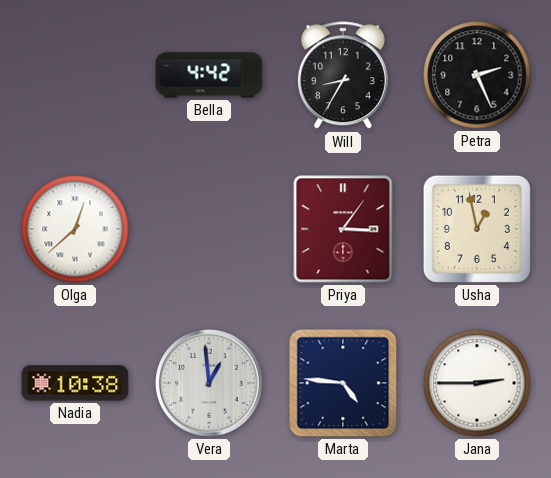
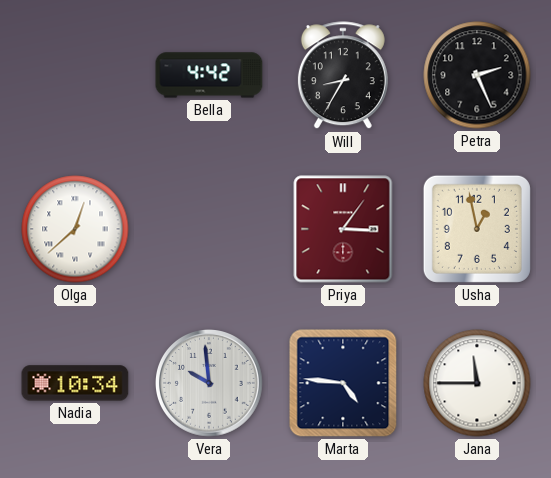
Nadia: 10:38 -> 10:34 (75, 383)
Vera: 12:59 -> 9:59 (210, 384)
Jana: 2:45 -> 11:45 (477, 383)
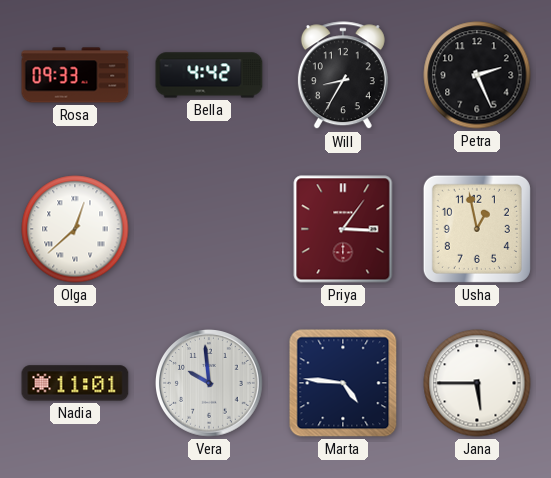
Rosa: none -> 09:33 (75, 75)
Nadia: 10:34 -> 11:01 (75, 383)
Jana: 11:45 -> 5:45 (477, 383)
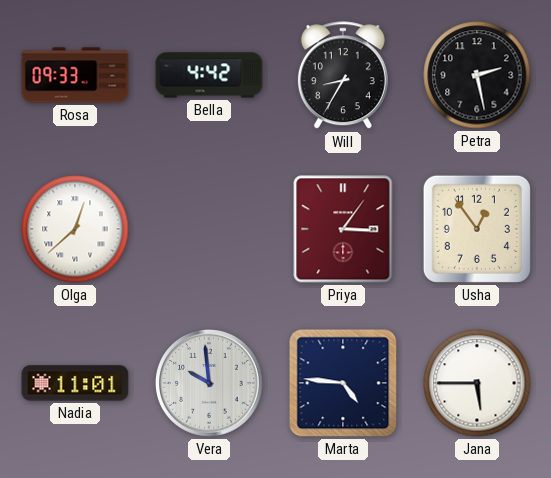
Petra: 2:26 -> 2:28 (477, 75)
Usha: 12:58 -> 12:54 (477, 229)
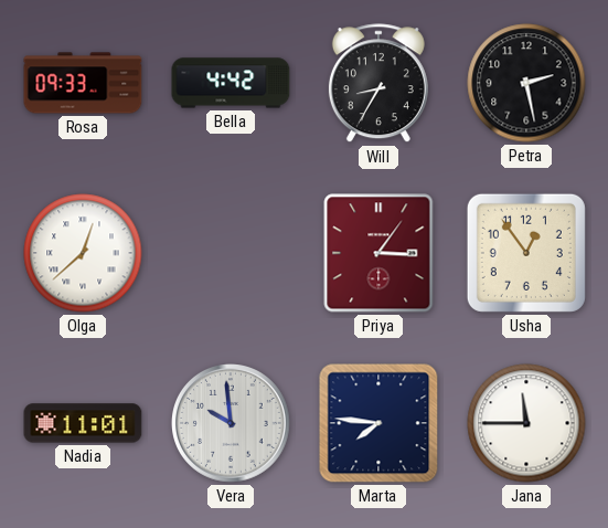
Marta: 4:46 -> 7:46 (378, 423)
Jana: 5:45 -> 11:45 (526, 423)
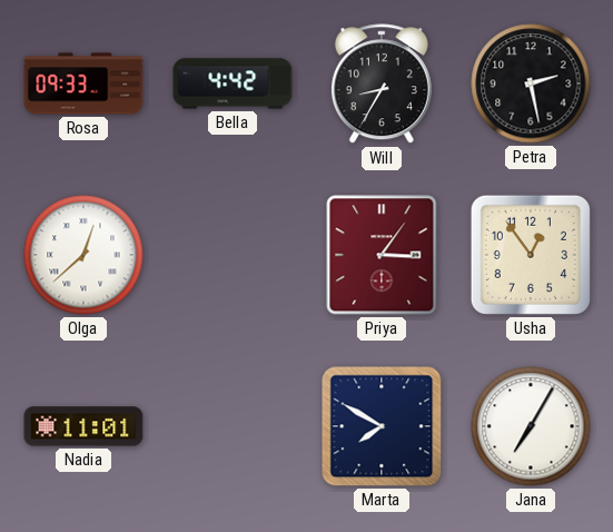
Vera: 9:59 -> none (232, 424)
Marta: 7:46 -> 7:50 (382, 426)
Jana: 11:45 -> 7:05 (531, 426)
